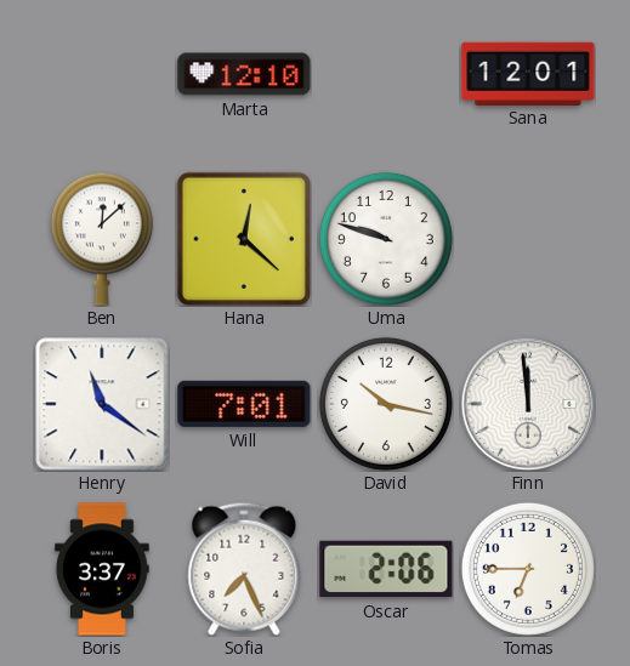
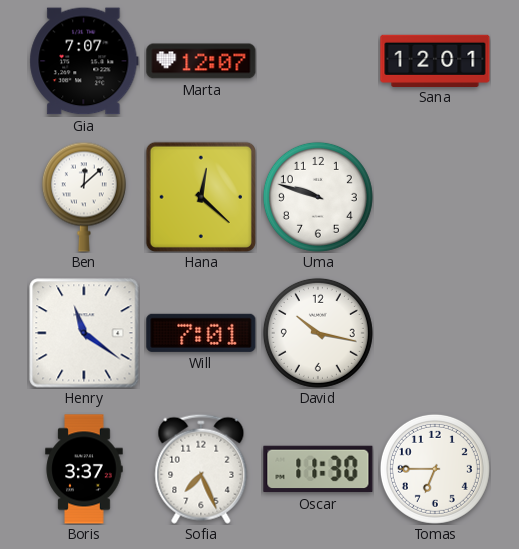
Gia: none -> 7:07 (84, 61)
Marta: 12:10 -> 12:07 (201, 61)
Finn: 11:59 -> none (528, 404)
Oscar: 2:06 -> 11:30 (318, 469)
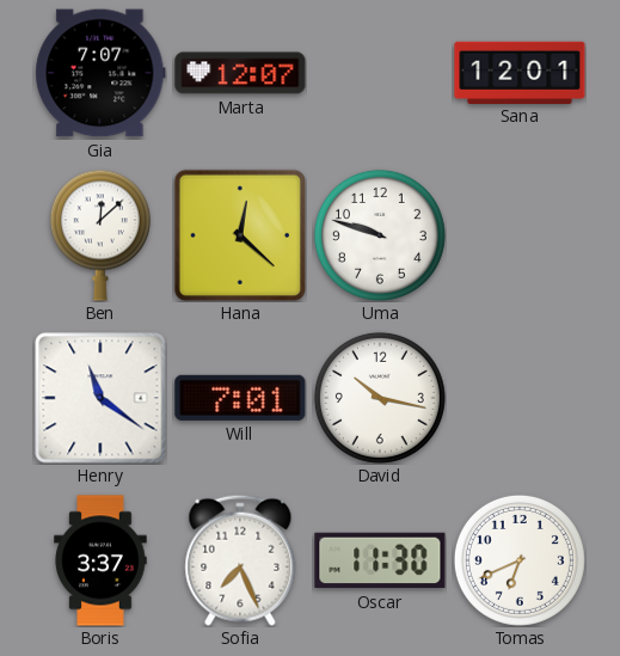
Tomas: 6:45 -> 6:41 (520, 560)
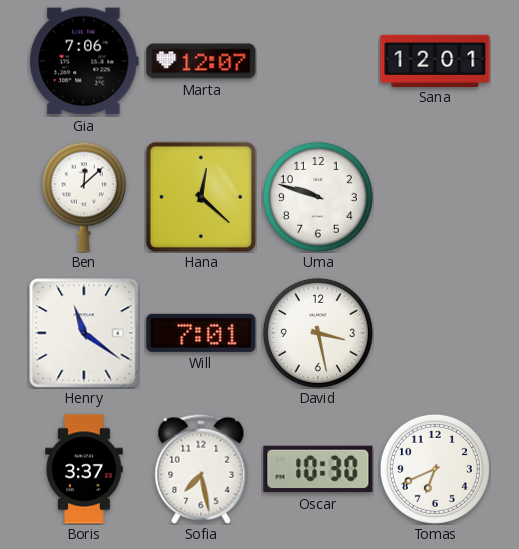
Gia: 7:07 -> 7:06 (84, 61)
David: 10:17 -> 3:28 (318, 333)
Sofia: 7:26 -> 7:28 (201, 469)
Oscar: 11:30 -> 10:30 (318, 469)
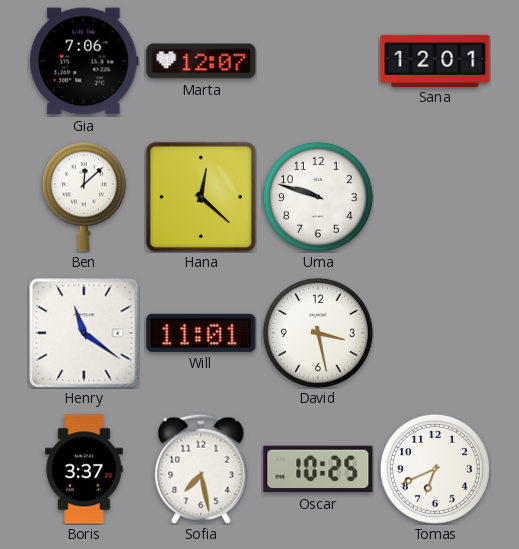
Will: 7:01 -> 11:01 (201, 333)
Oscar: 10:30 -> 10:25 (318, 469)
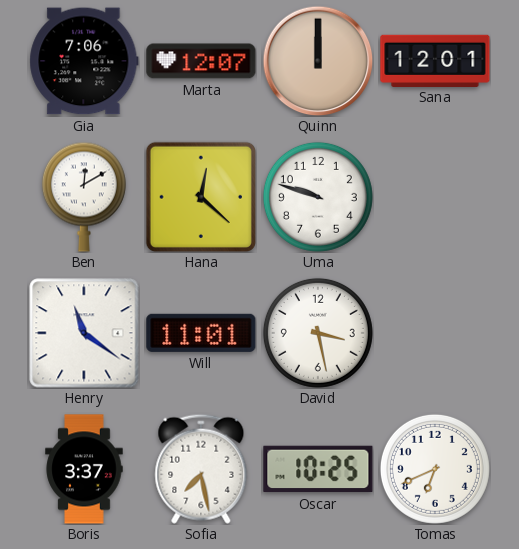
Quinn: none -> 12:00 (318, 61)
Ben: 12:08 -> 12:10 (84, 197)
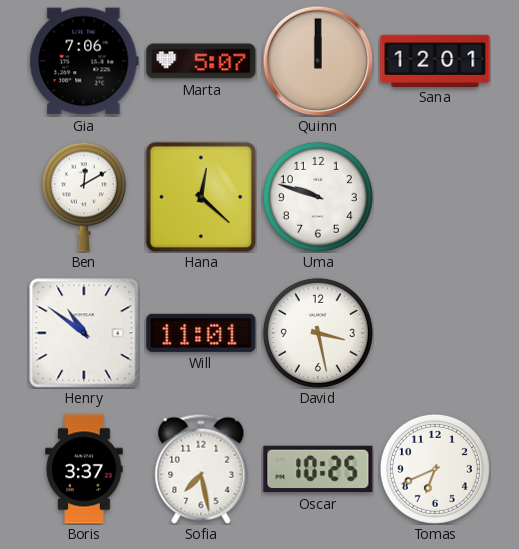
Marta: 12:07 -> 5:07 (201, 61)
Henry: 11:21 -> 10:51 (84, 333)
